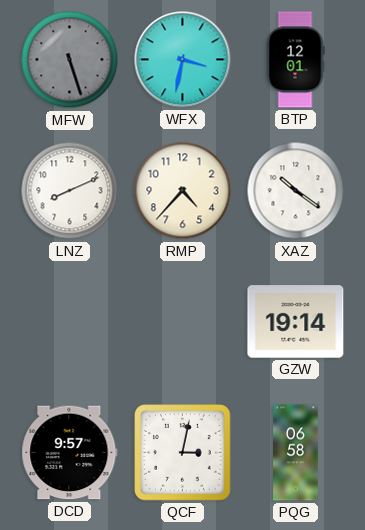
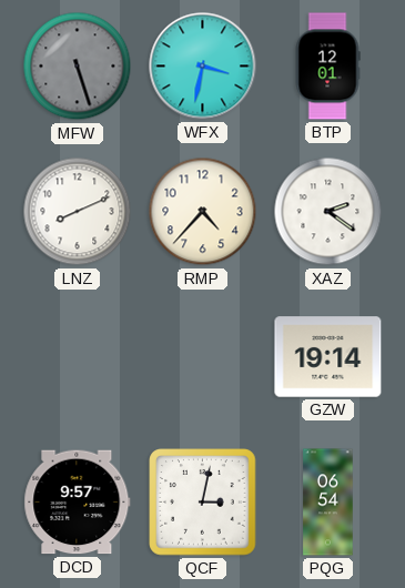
XAZ: 10:21 -> 2:21 (328, 212)
PQG: 06:58 -> 06:54 (328, 503)
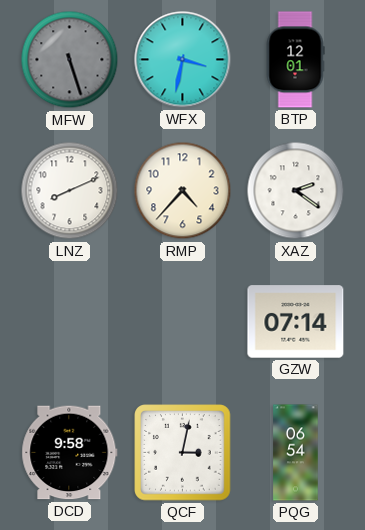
GZW: 19:14 -> 07:14 (296, 322)
DCD: 9:57 -> 9:58 (70, 453)
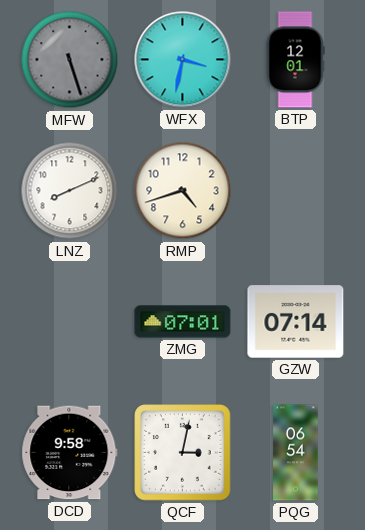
RMP: 4:37 -> 4:42 (183, 191)
XAZ: 2:21 -> none (296, 191)
ZMG: none -> 07:01 (183, 322)
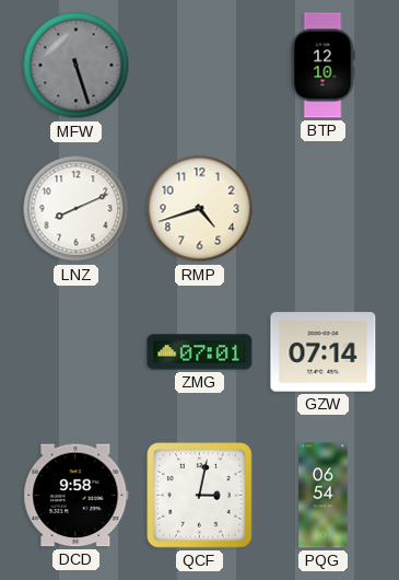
WFX: 3:32 -> none (183, 60)
BTP: 12:01 -> 12:10 (322, 66)
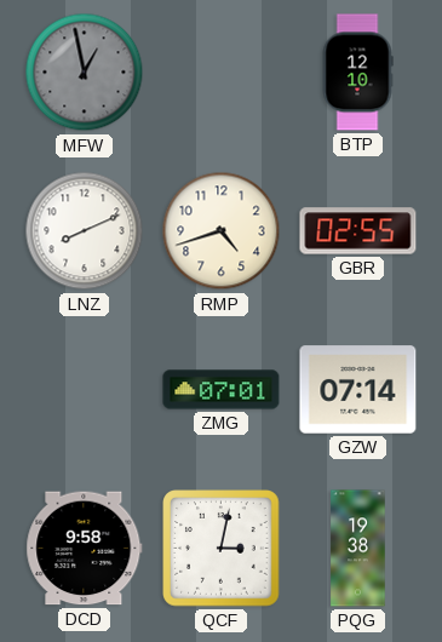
MFW: 5:27 -> 12:58 (85, 73)
GBR: none -> 02:55 (358, 231)
PQG: 06:54 -> 19:38 (358, 549)
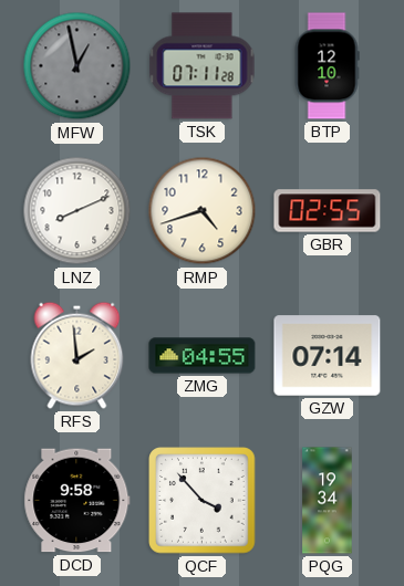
TSK: none -> 07:11 (203, 66)
RFS: none -> 1:59 (77, 355)
ZMG: 07:01 -> 04:55 (203, 356)
QCF: 3:02 -> 3:53 (203, 501)
PQG: 19:38 -> 19:34 (328, 501)
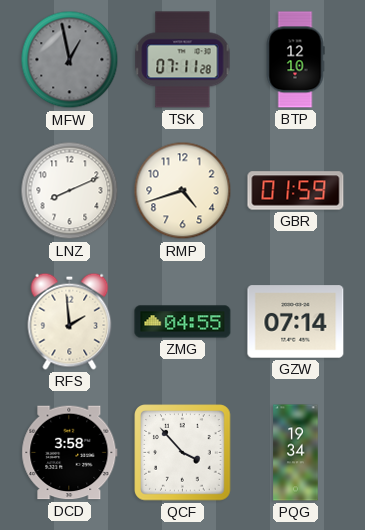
GBR: 02:55 -> 01:59 (296, 191)
DCD: 9:58 -> 3:58 (70, 453)
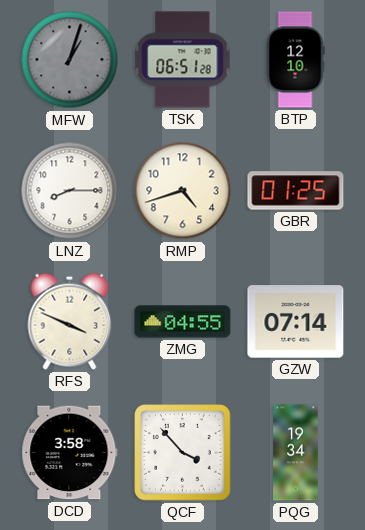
MFW: 12:58 -> 1:03 (70, 60)
TSK: 07:11 -> 06:51 (183, 60)
LNZ: 8:11 -> 8:15 (70, 191)
GBR: 01:59 -> 01:25 (296, 191)
RFS: 1:59 -> 3:49 (70, 321)
